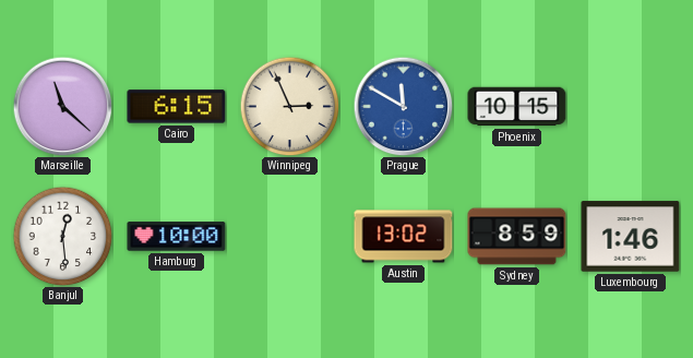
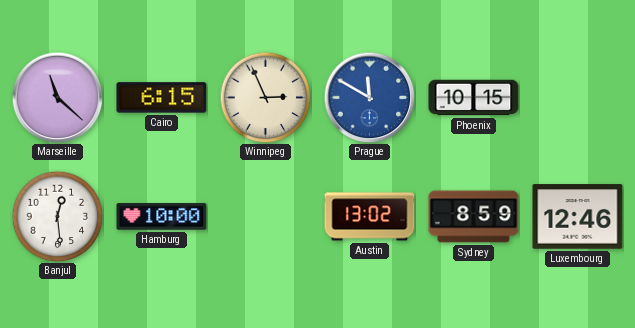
Luxembourg: 1:46 -> 12:46 (578, 217)
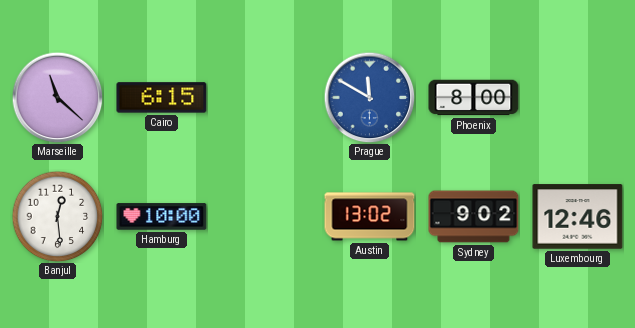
Winnipeg: 2:56 -> none (265, 97)
Phoenix: 10:15 -> 8:00 (474, 98)
Sydney: 8:59 -> 9:02 (474, 217)
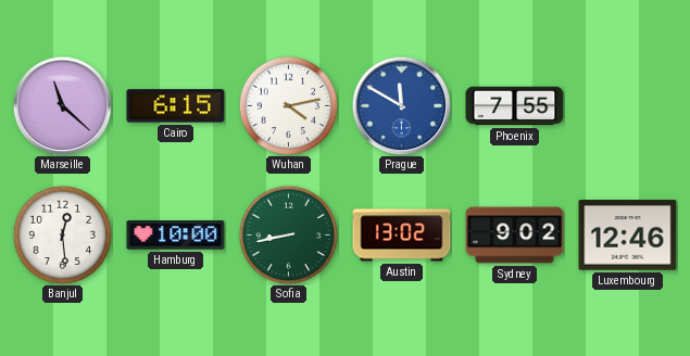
Wuhan: none -> 4:13 (288, 105)
Phoenix: 8:00 -> 7:55 (515, 106)
Sofia: none -> 8:43 (288, 234)
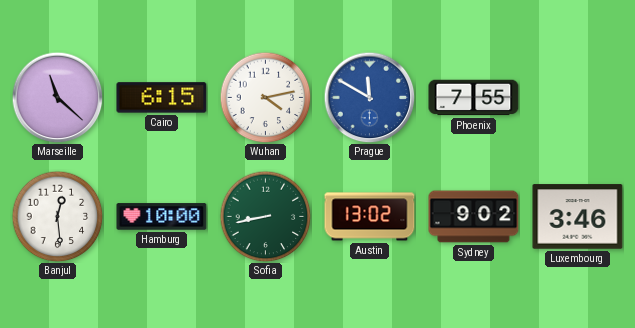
Luxembourg: 12:46 -> 3:46 (578, 217)
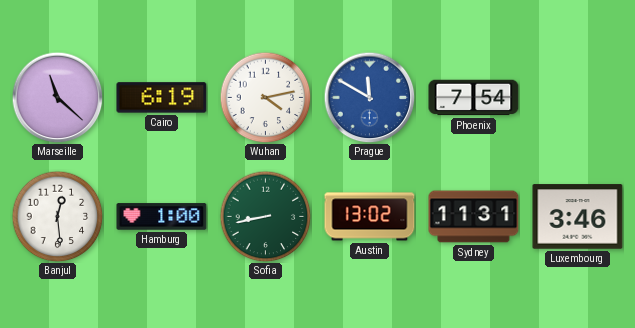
Cairo: 6:15 -> 6:19 (162, 98)
Phoenix: 7:55 -> 7:54 (474, 98)
Hamburg: 10:00 -> 1:00 (162, 217)
Sydney: 9:02 -> 11:31 (474, 217)
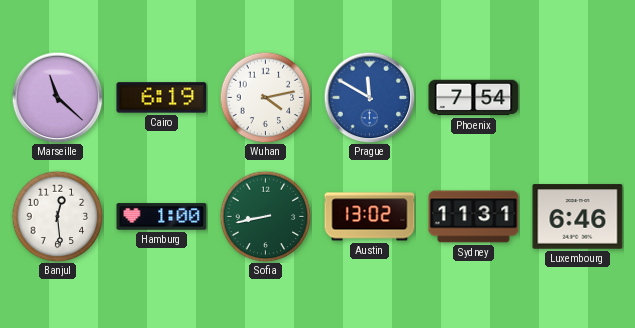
Luxembourg: 3:46 -> 6:46 (578, 217)
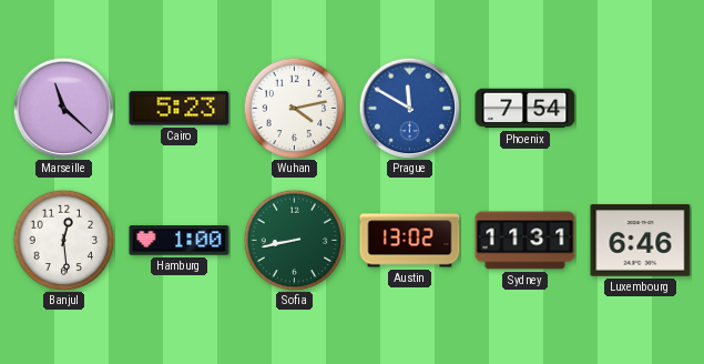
Cairo: 6:19 -> 5:23 (180, 109)
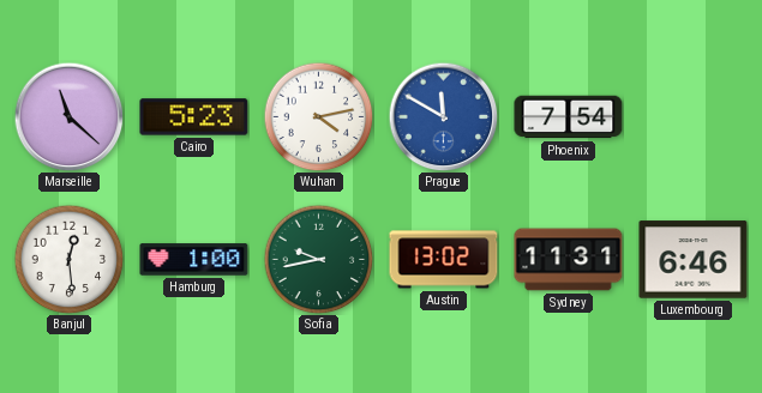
Sofia: 8:43 -> 9:43 (318, 259)
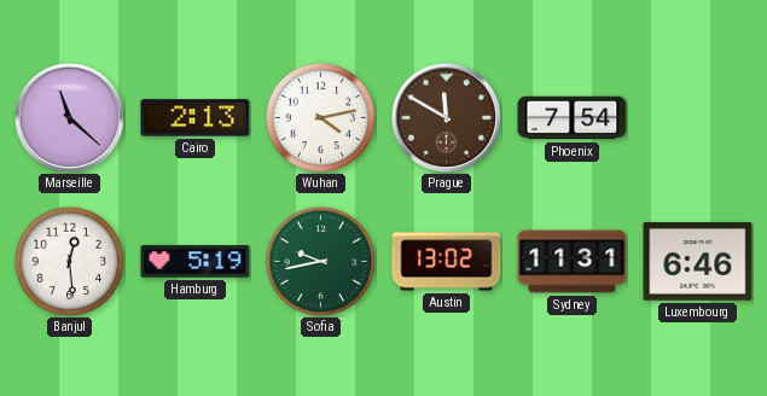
Cairo: 5:23 -> 2:13 (196, 118)
Prague dial: blue -> brown (446, 117)
Hamburg: 1:00 -> 5:19 (196, 262)
